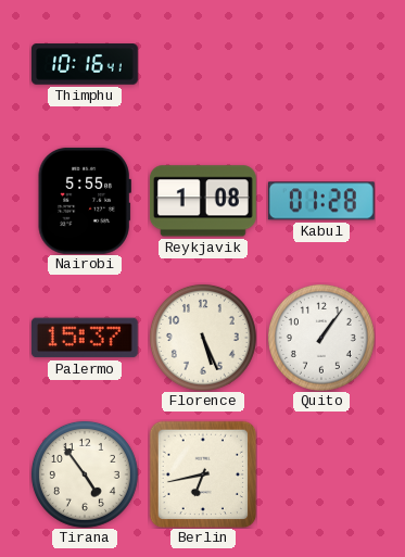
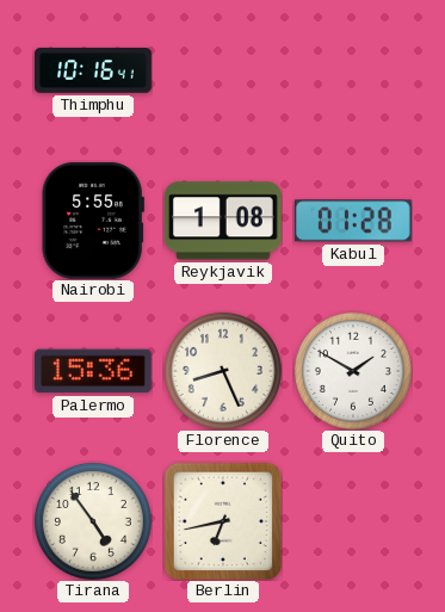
Palermo: 15:37 -> 15:36 (93, 371)
Florence: 5:26 -> 8:26 (223, 371)
Quito: 1:06 -> 1:50 (353, 371)
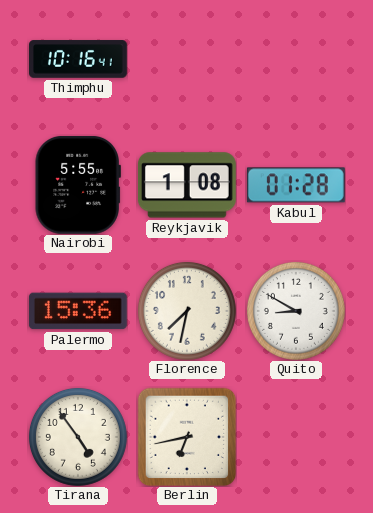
Florence: 8:26 -> 7:32 (187, 311)
Quito: 1:50 -> 8:50 (296, 311)
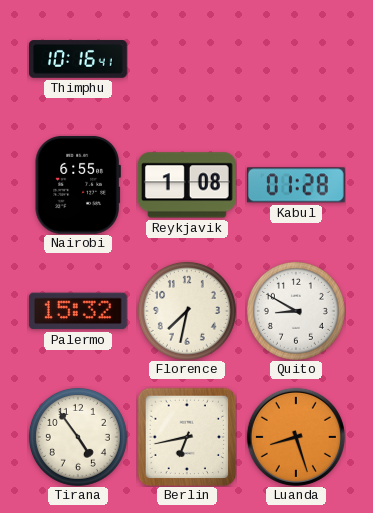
Nairobi: 5:55 -> 6:55 (78, 185)
Palermo: 15:36 -> 15:32 (78, 311)
Luanda: none -> 8:27 (296, 437)
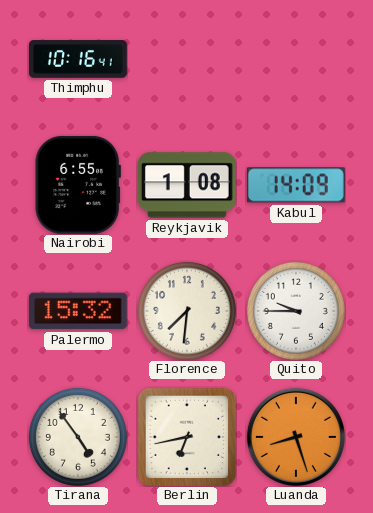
Kabul: 01:28 -> 14:09 (296, 185)
Florence: 7:32 -> 7:31 (187, 311)
Quito: 8:50 -> 9:45 (296, 311)
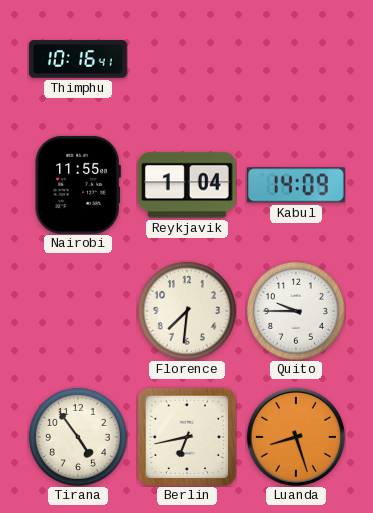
Nairobi: 6:55 -> 11:55 (78, 185)
Reykjavik: 1:08 -> 1:04 (187, 185)
Palermo: 15:32 -> none (78, 311)
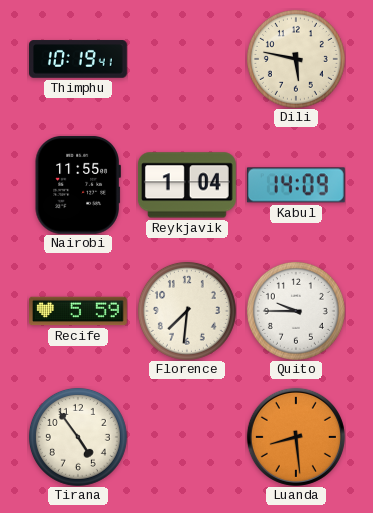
Thimphu: 10:16 -> 10:19 (79, 59)
Dili: none -> 5:47 (296, 59)
Recife: none -> 5:59 (79, 311)
Berlin: 6:43 -> none (187, 437)
Luanda: 8:27 -> 8:29 (296, 437)
